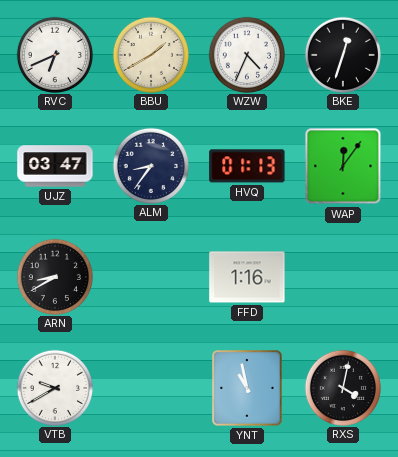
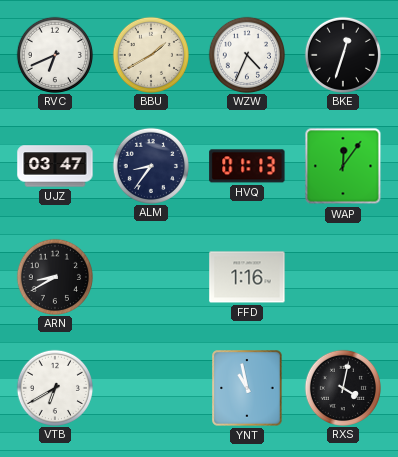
VTB: 9:40 -> 6:40 (54, 387)
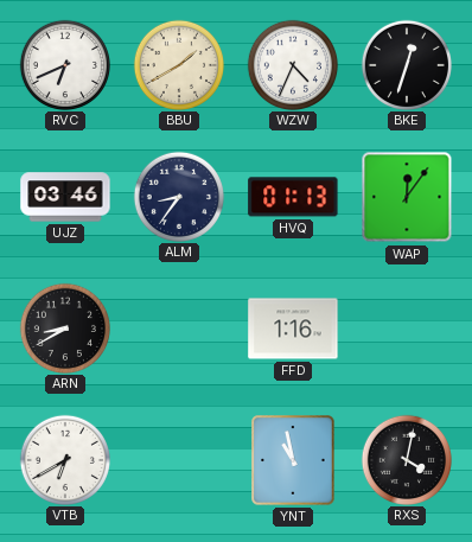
UJZ: 03:47 -> 03:46 (65, 197)
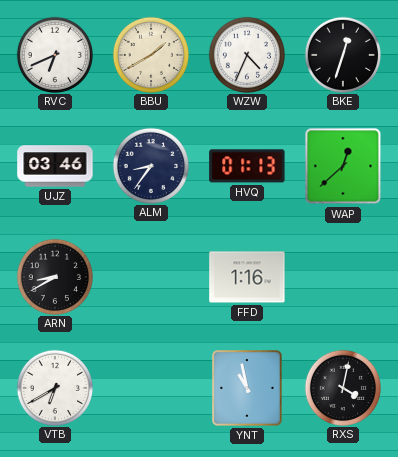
WAP: 12:06 -> 12:38 (343, 166)
